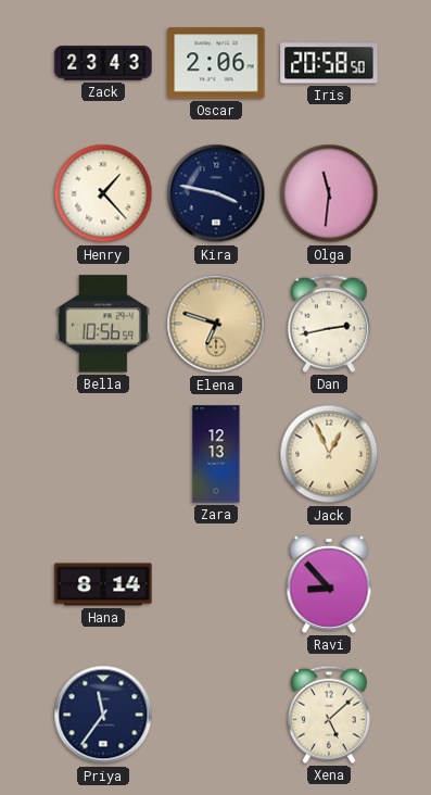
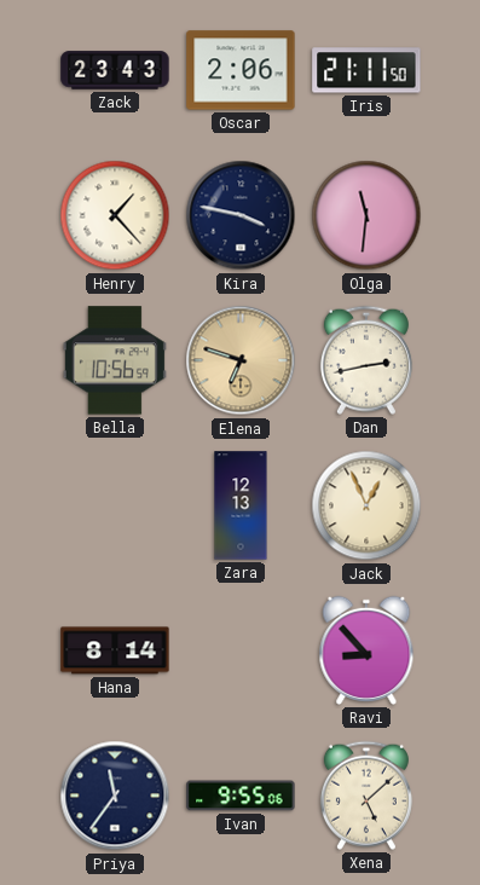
Iris: 20:58 -> 21:11 (366, 70)
Ivan: none -> 9:55 (241, 796)
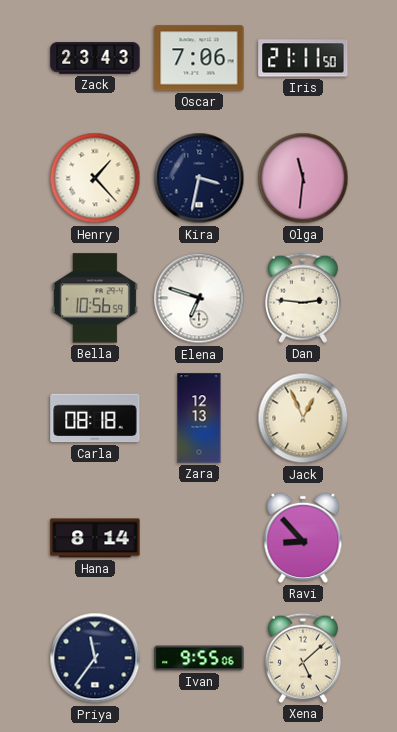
Oscar: 2:06 -> 7:06 (199, 58)
Kira: 3:47 -> 3:32 (199, 178)
Elena dial: champagne -> white (199, 298)
Dan: 2:43 -> 2:46 (303, 298)
Carla: none -> 08:18 (95, 418)
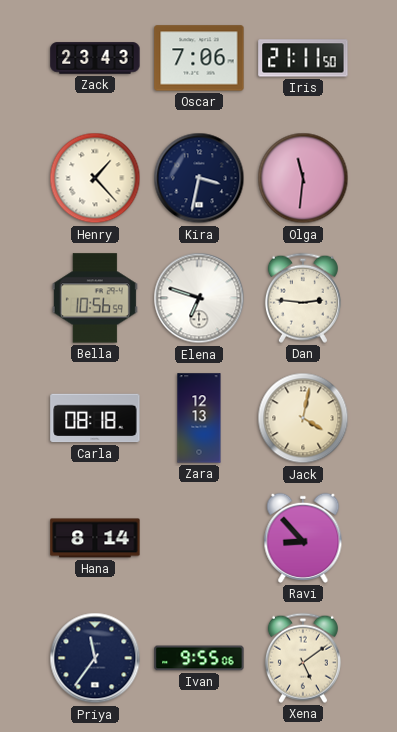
Jack: 12:56 -> 4:02 (303, 418)
Xena: 5:08 -> 5:09 (303, 658)
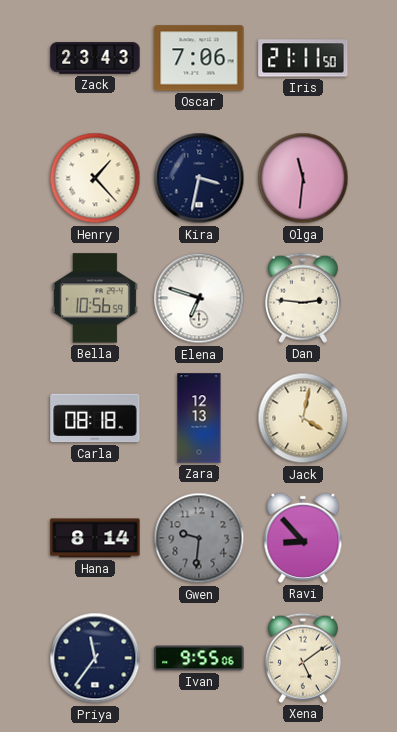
Gwen: none -> 9:31 (199, 538)
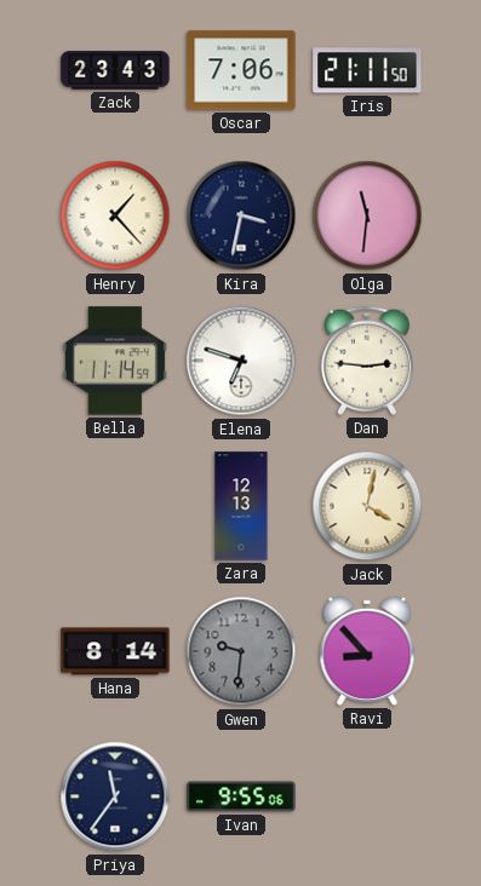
Bella: 10:56 -> 11:14 (115, 361)
Carla: 08:18 -> none (95, 418)
Xena: 5:09 -> none (303, 658)
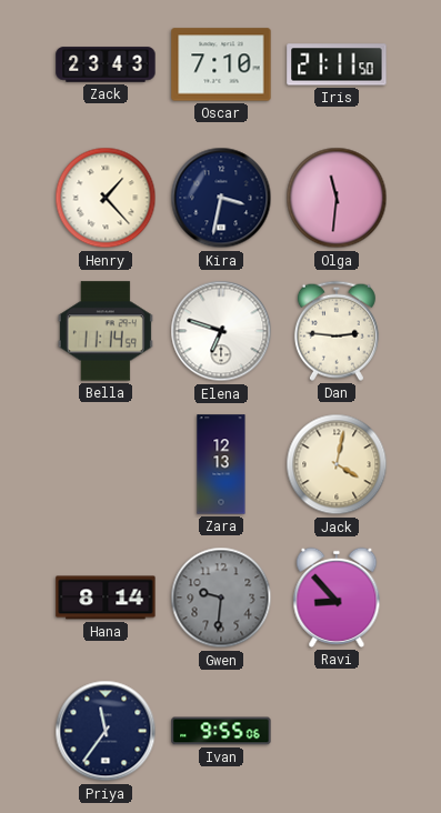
Oscar: 7:06 -> 7:10 (221, 64)
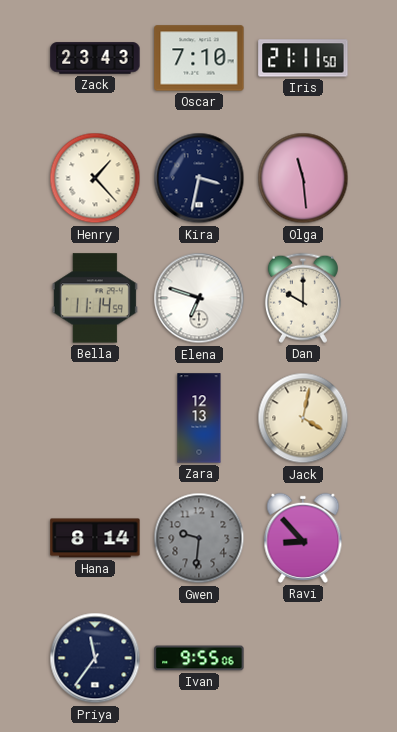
Olga: 11:31 -> 11:29 (303, 178)
Dan: 2:46 -> 10:00 (303, 298)
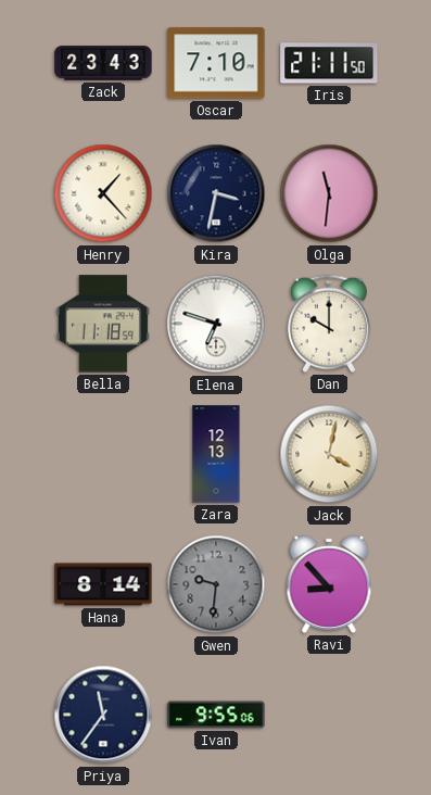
Olga: 11:29 -> 11:31 (329, 193)
Bella: 11:14 -> 11:18 (103, 324)
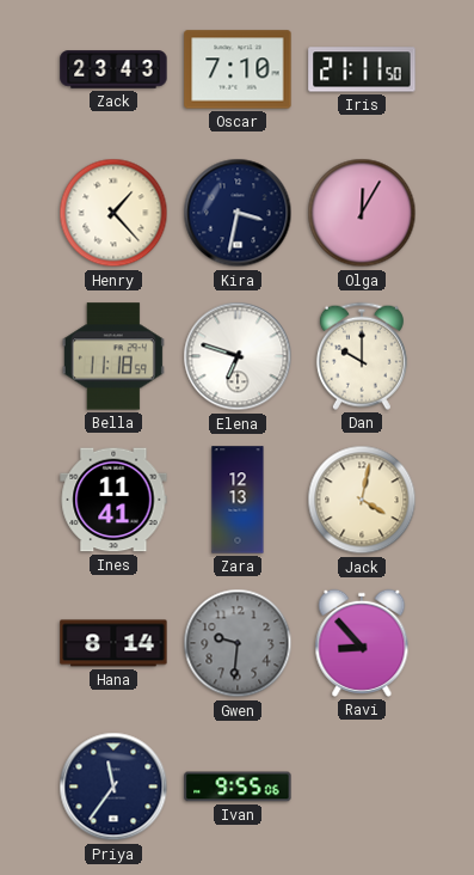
Olga: 11:31 -> 12:05 (362, 213)
Ines: none -> 11:41 (113, 500)
